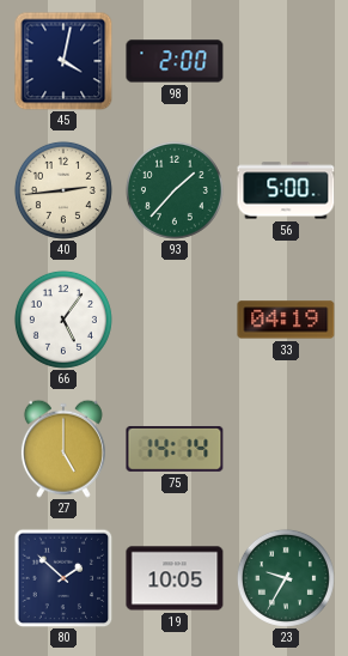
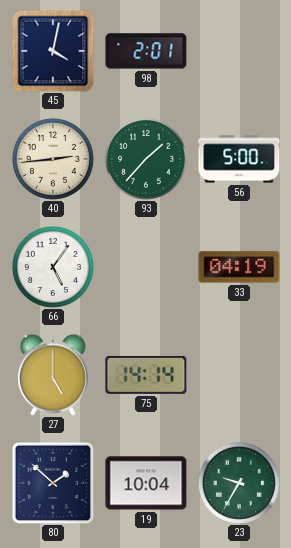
98: 2:00 -> 2:01 (146, 51)
19: 10:05 -> 10:04 (146, 483)
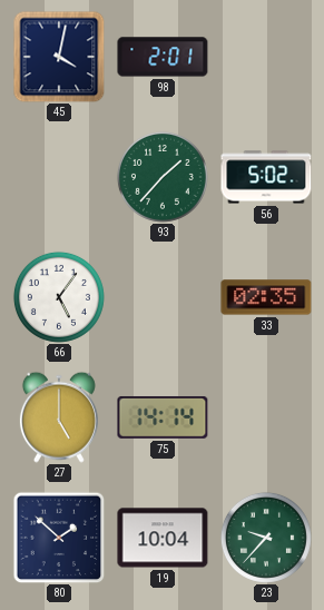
40: 2:44 -> none (53, 159)
56: 5:00 -> 5:02 (266, 177)
33: 04:19 -> 02:35 (266, 297)
23: 9:35 -> 9:37 (266, 538)
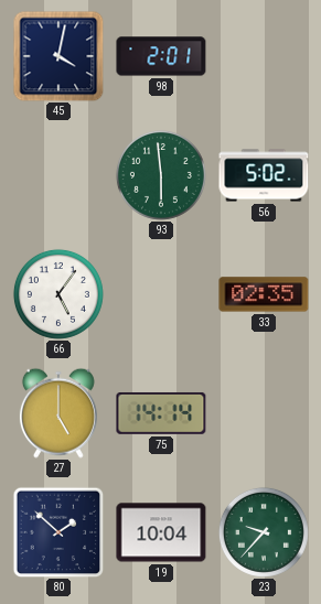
93: 1:37 -> 5:59 (161, 175)
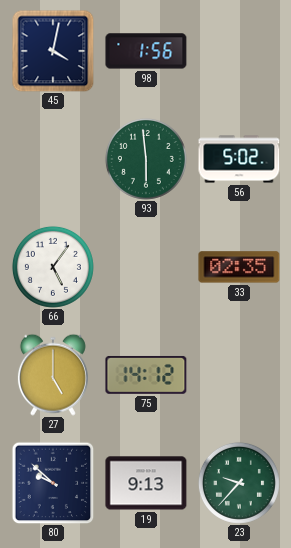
98: 2:01 -> 1:56 (146, 51)
75: 14:14 -> 14:12 (146, 375)
80: 1:52 -> 9:52 (53, 483)
19: 10:04 -> 9:13 (146, 483)
